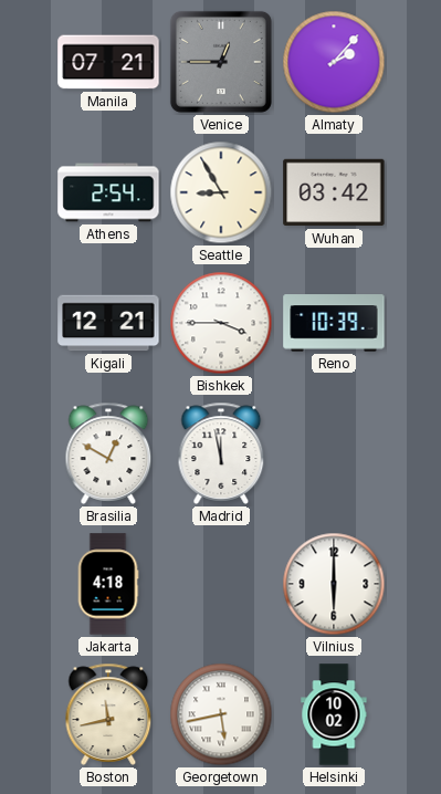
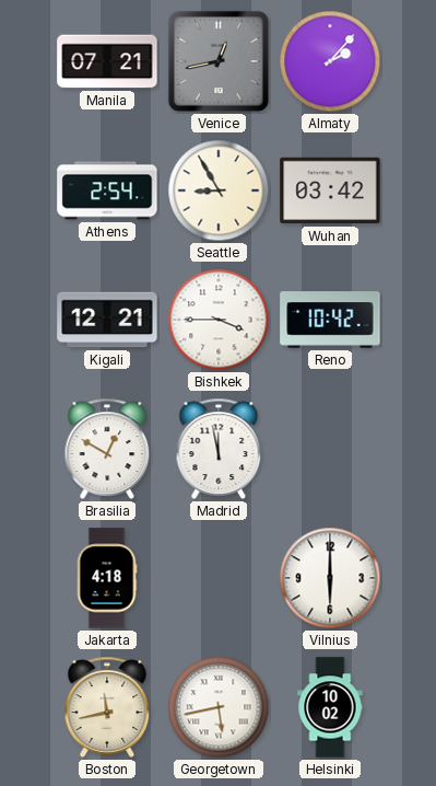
Venice: 12:45 -> 12:43 (219, 61)
Reno: 10:39 -> 10:42 (330, 320)
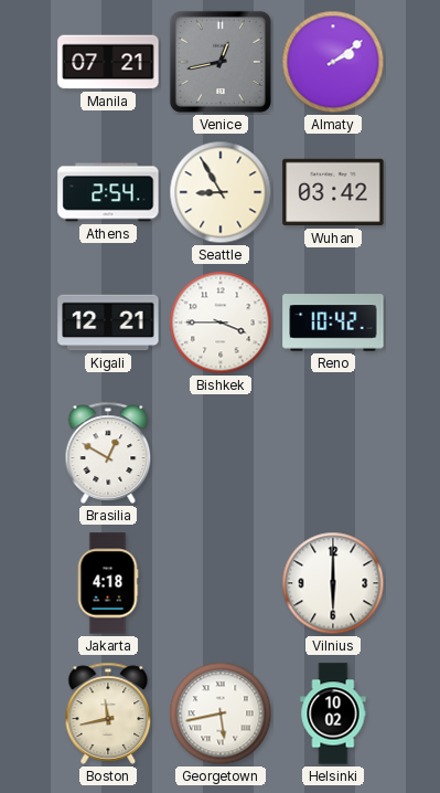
Almaty: 2:07 -> 2:09 (333, 62)
Madrid: 11:58 -> none (219, 449)
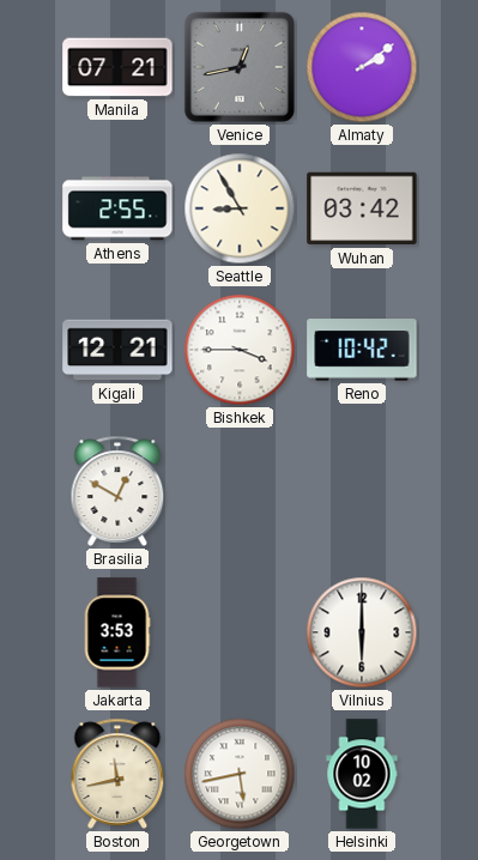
Athens: 2:54 -> 2:55 (117, 208)
Jakarta: 4:18 -> 3:53 (117, 632)
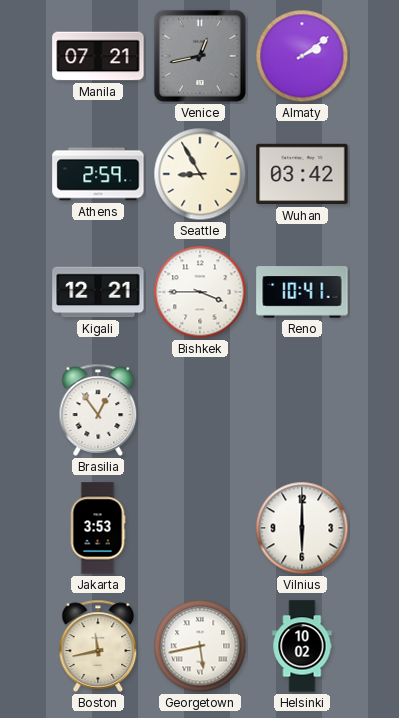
Athens: 2:55 -> 2:59 (98, 174)
Reno: 10:42 -> 10:41 (302, 292)
Brasilia: 12:50 -> 12:54 (98, 410)
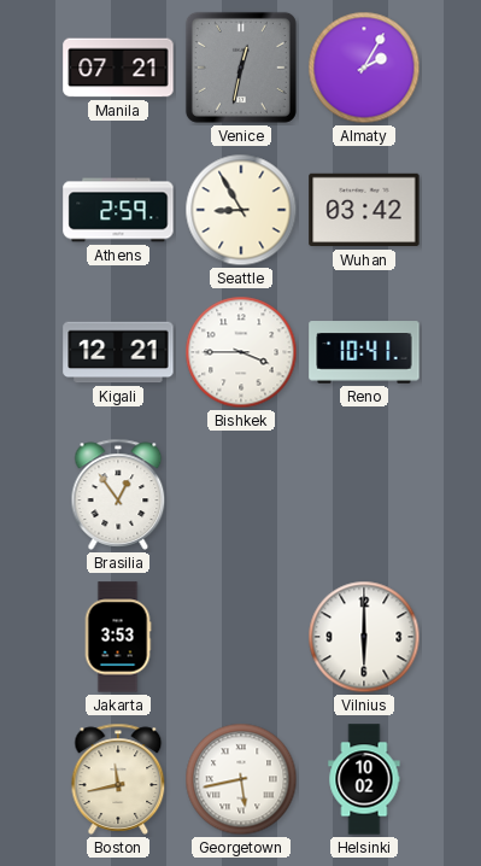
Venice: 12:43 -> 12:32 (241, 68)
Almaty: 2:09 -> 2:05 (364, 68)
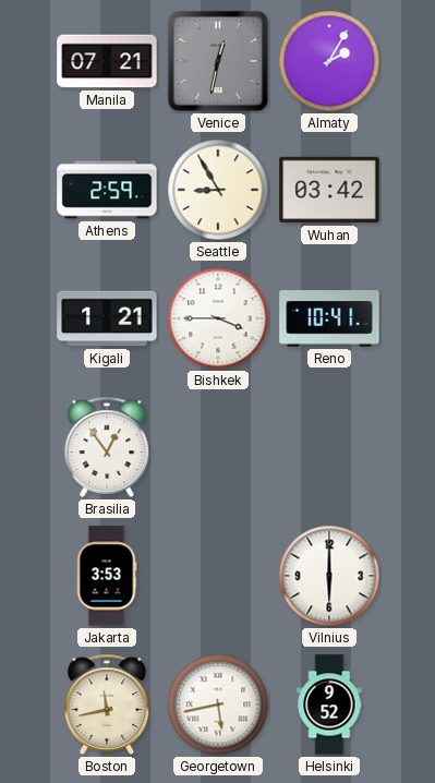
Kigali: 12:21 -> 1:21 (107, 318)
Helsinki: 10:02 -> 9:52 (329, 704)
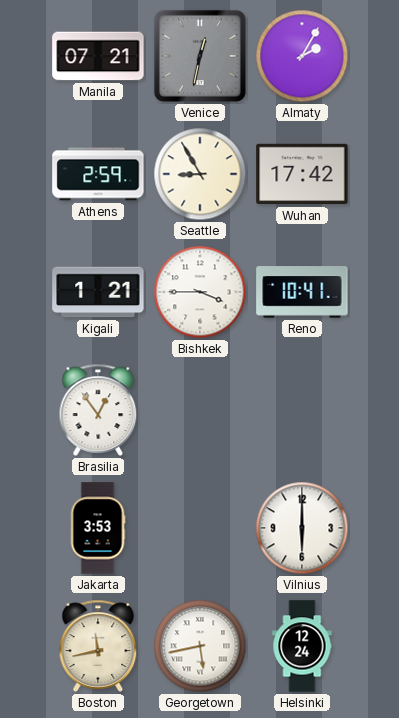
Wuhan: 03:42 -> 17:42 (302, 174)
Helsinki: 9:52 -> 12:24 (302, 646)
